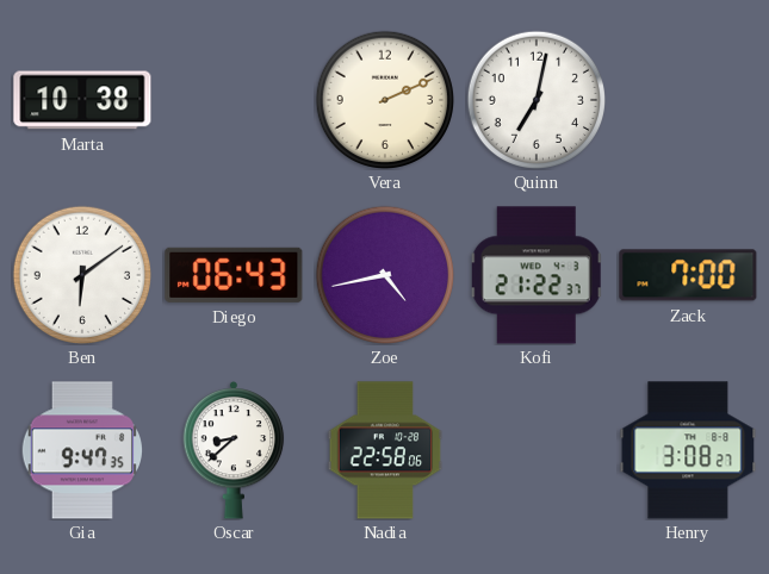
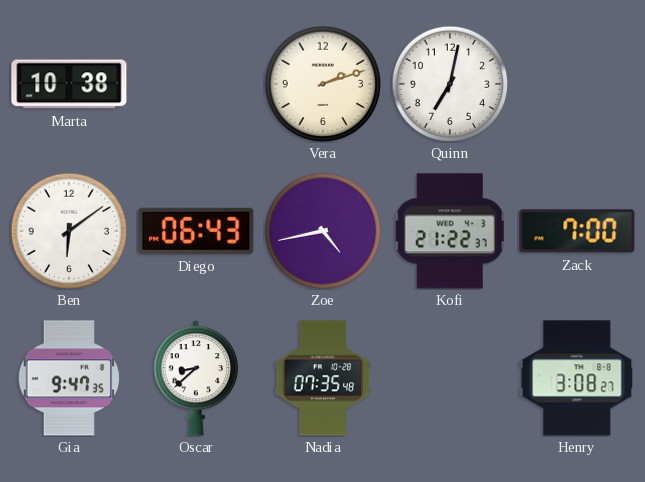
Vera: 2:11 -> 2:12 (322, 83)
Nadia: 22:58 -> 07:35 (323, 378)
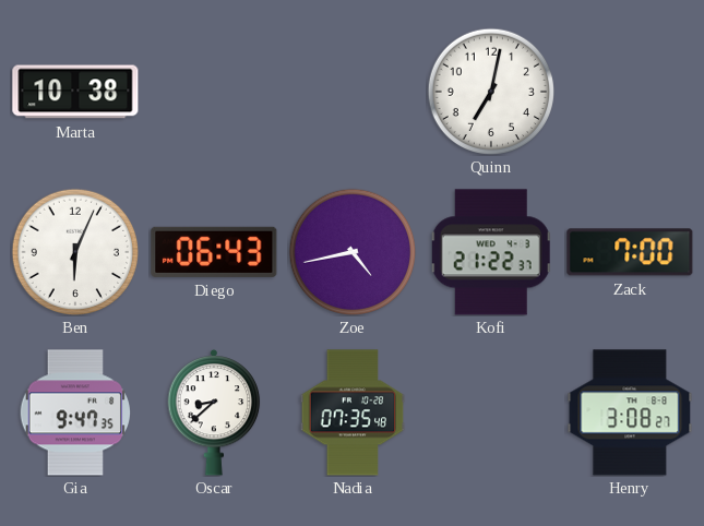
Vera: 2:12 -> none (322, 83)
Ben: 6:09 -> 6:04 (74, 251)
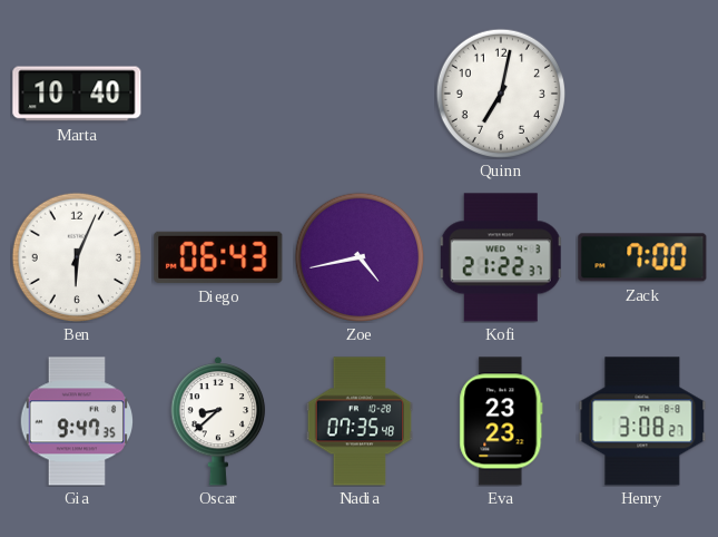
Marta: 10:38 -> 10:40 (77, 94)
Eva: none -> 23:23 (501, 421)
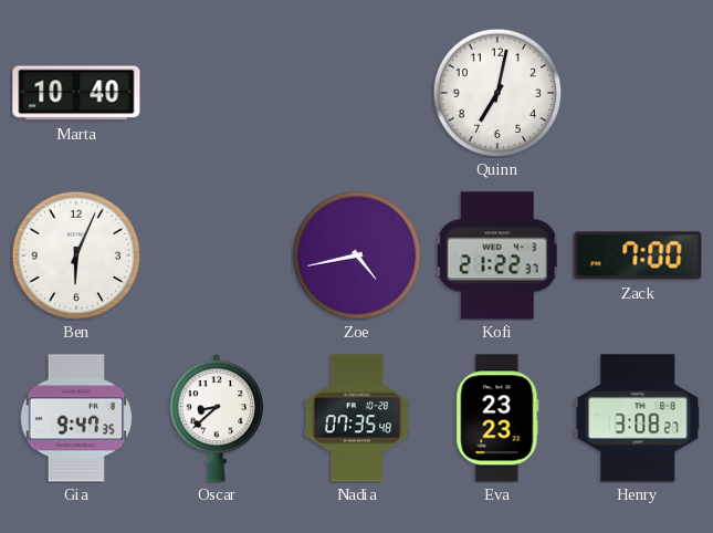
Diego: 06:43 -> none (218, 257)
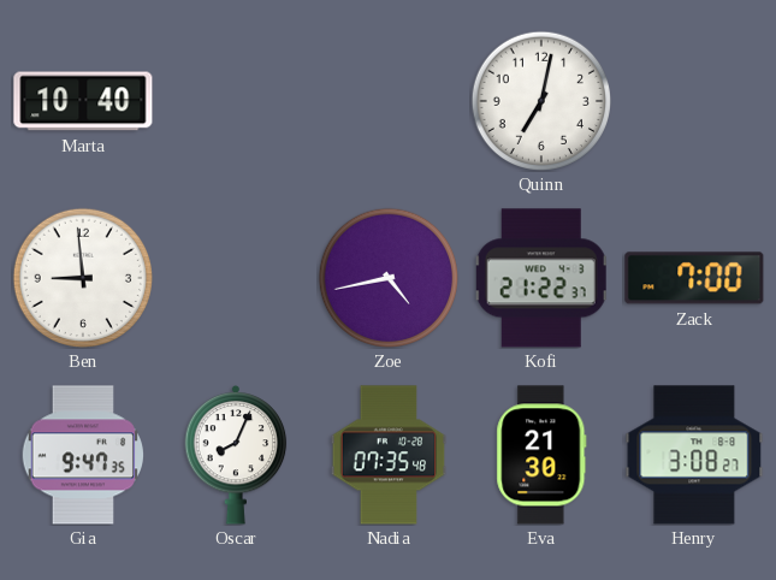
Ben: 6:04 -> 8:59 (82, 277)
Oscar: 8:38 -> 8:04 (236, 455)
Eva: 23:23 -> 21:30 (541, 455)
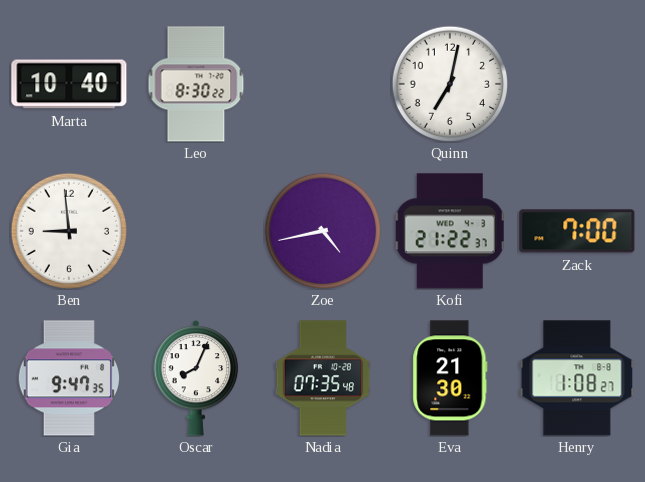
Leo: none -> 8:30 (196, 84)
Henry: 3:08 -> 1:08 (577, 378)
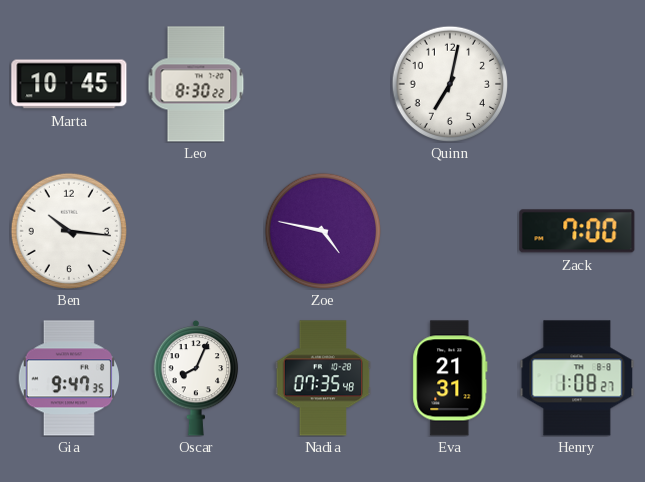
Marta: 10:40 -> 10:45 (69, 84)
Ben: 8:59 -> 10:16 (68, 230)
Zoe: 4:43 -> 4:47 (322, 230)
Kofi: 21:22 -> none (450, 231)
Eva: 21:30 -> 21:31 (450, 378)
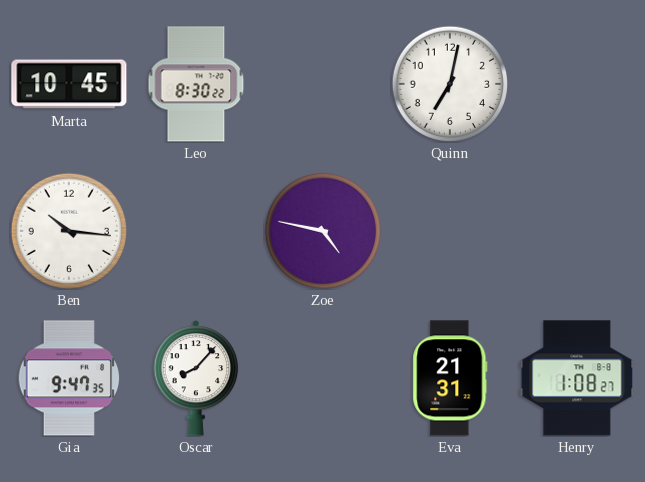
Zack: 7:00 -> none (577, 231)
Oscar: 8:04 -> 8:07 (196, 378)
Nadia: 07:35 -> none (323, 378)
